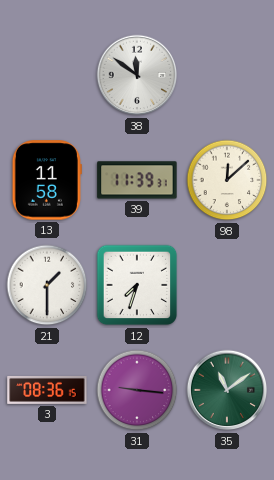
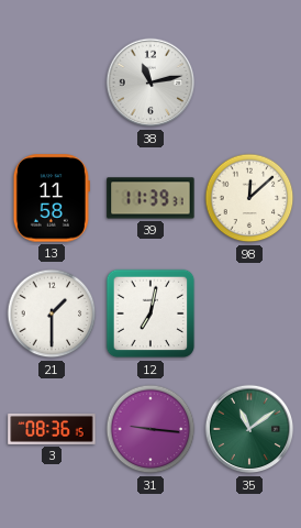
38: 11:51 -> 11:13 (150, 82)
12: 7:33 -> 7:02 (150, 313)
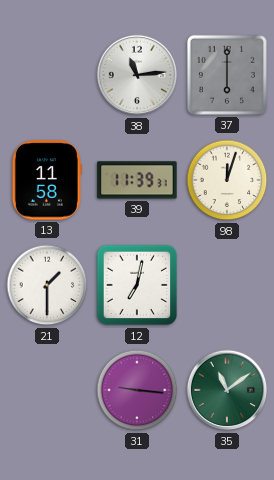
38: 11:13 -> 11:14 (137, 75)
37: none -> 6:00 (227, 75)
98: 12:08 -> 12:03 (227, 180)
3: 08:36 -> none (52, 429)
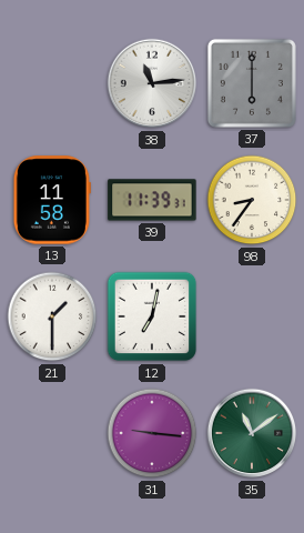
98: 12:03 -> 8:36 (252, 200)
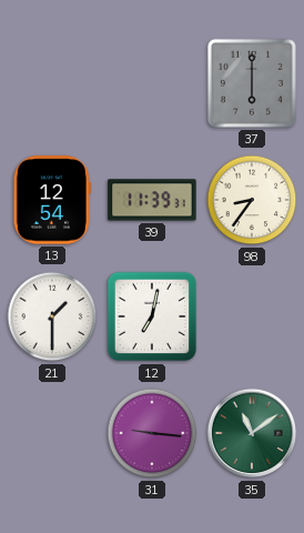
38: 11:14 -> none (152, 83)
13: 11:58 -> 12:54 (52, 200)
